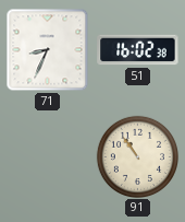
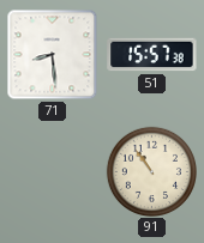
71: 8:34 -> 8:29 (53, 55)
51: 16:02 -> 15:57 (152, 55)
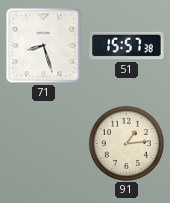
71: 8:29 -> 8:27 (44, 46)
91: 10:54 -> 1:14 (126, 143)
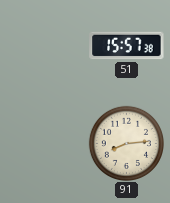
71: 8:27 -> none (44, 46)
91: 1:14 -> 8:14 (126, 143)
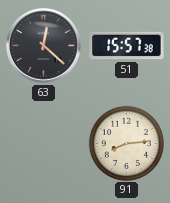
63: none -> 12:22 (44, 46)
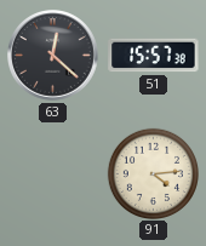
91: 8:14 -> 4:14 (153, 173)
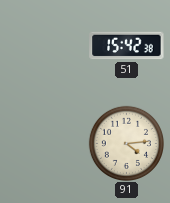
63: 12:22 -> none (53, 56)
51: 15:57 -> 15:42 (127, 46)
